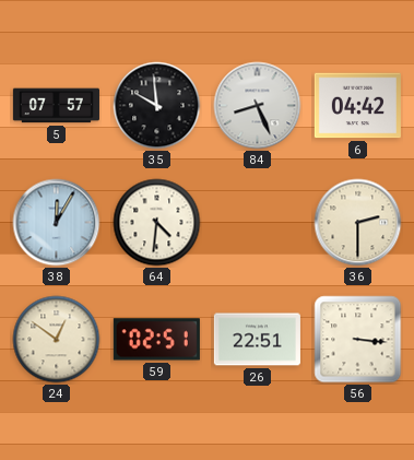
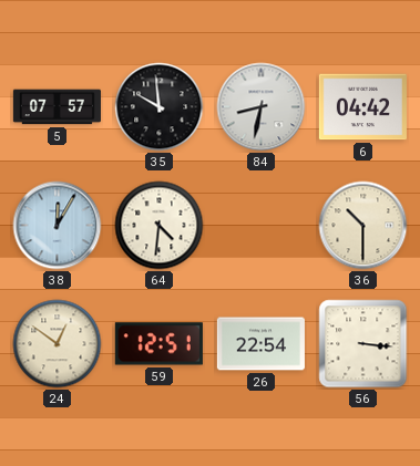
84: 8:26 -> 8:32 (262, 107)
36: 2:30 -> 10:30 (363, 226)
59: 02:51 -> 12:51 (158, 344)
26: 22:51 -> 22:54 (260, 344)
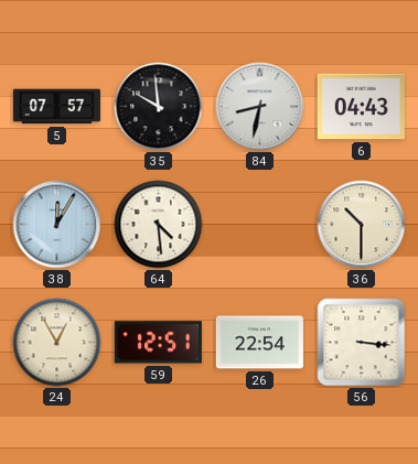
6: 04:42 -> 04:43 (361, 107)
64: 4:31 -> 4:29 (159, 225)
24: 12:51 -> 12:55 (57, 343)
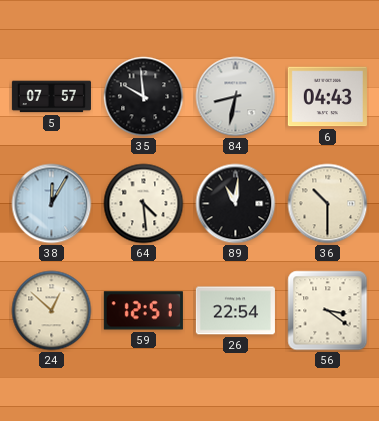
89: none -> 11:01 (236, 204)
24: 12:55 -> 12:52 (52, 311)
56: 3:16 -> 3:21 (328, 311)
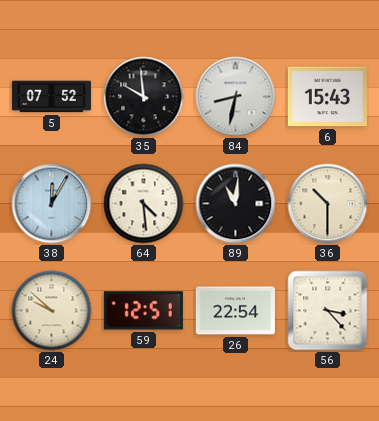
5: 07:57 -> 07:52 (51, 97)
6: 04:43 -> 15:43 (327, 97)
24: 12:52 -> 9:52 (52, 311)
56: 3:21 -> 3:23 (328, 311)
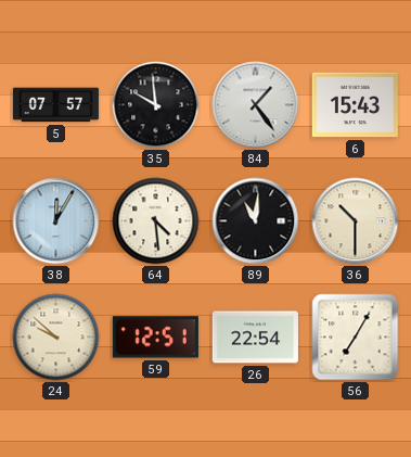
5: 07:52 -> 07:57 (55, 105)
84: 8:32 -> 1:24 (256, 105)
56: 3:23 -> 7:05 (356, 338)
